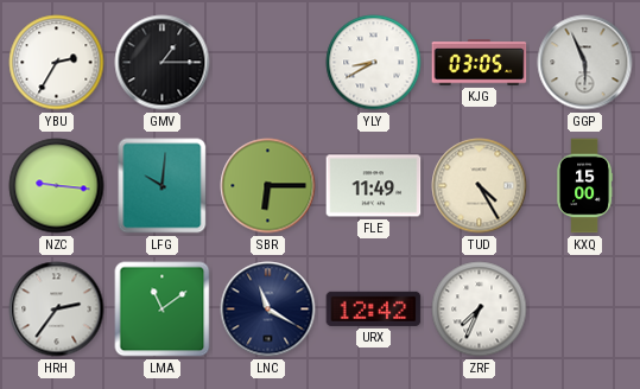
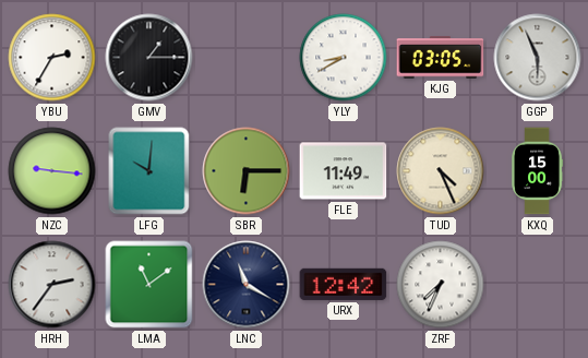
TUD: 4:25 -> 4:26 (441, 171)
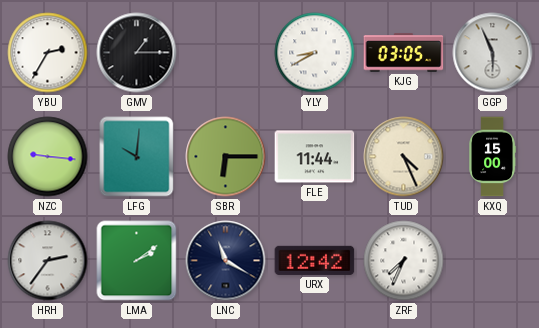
FLE: 11:49 -> 11:44 (315, 157)
LMA: 11:09 -> 2:09 (137, 261)
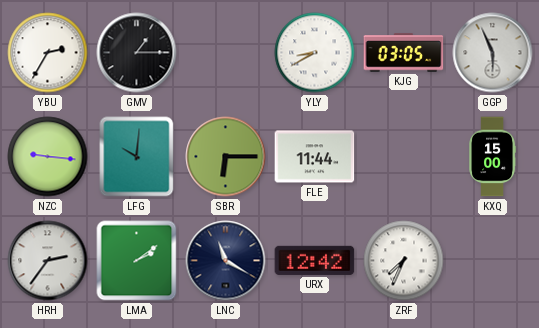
TUD: 4:26 -> none (404, 157)
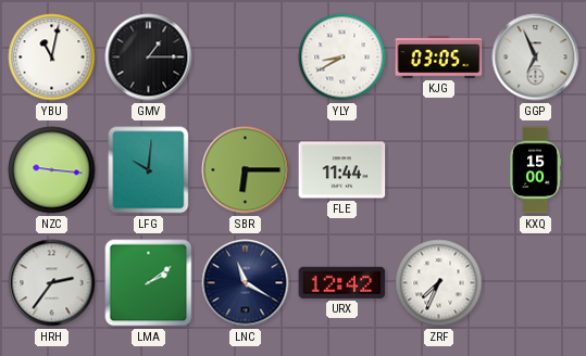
YBU: 2:35 -> 11:02 (52, 58)
GGP: 5:56 -> 6:56 (536, 58)
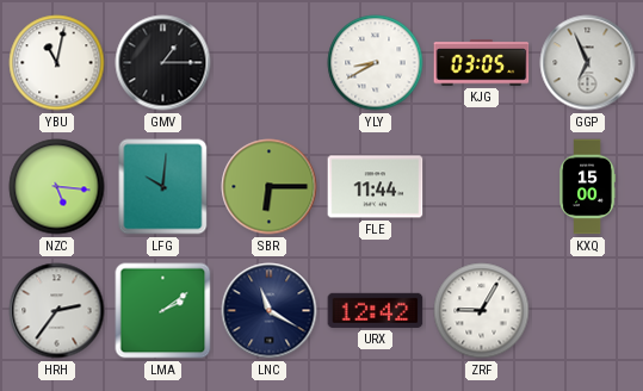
NZC: 9:16 -> 5:16 (57, 187)
ZRF: 7:34 -> 9:05 (482, 311)
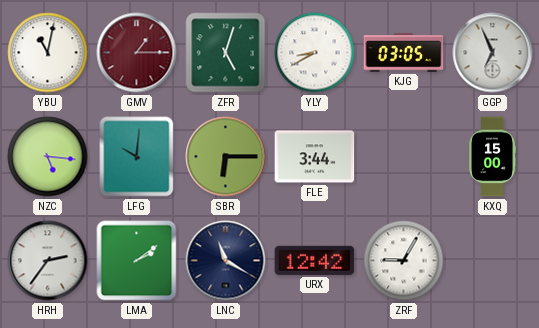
GMV dial: black -> burgundy (137, 53)
ZFR: none -> 5:03 (226, 53)
FLE: 11:44 -> 3:44 (315, 157)
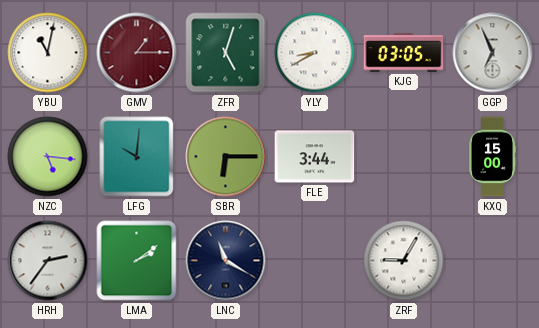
URX: 12:42 -> none (315, 260)
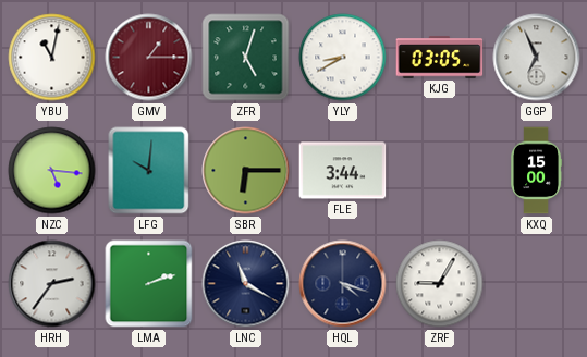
LMA: 2:09 -> 2:12 (149, 284)
HQL: none -> 4:18 (343, 284)
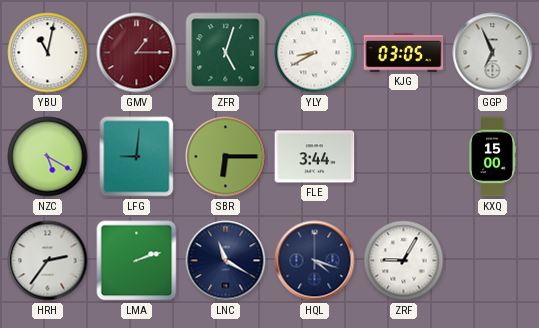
NZC: 5:16 -> 5:20 (48, 157)
LFG: 10:01 -> 9:01 (137, 157)
